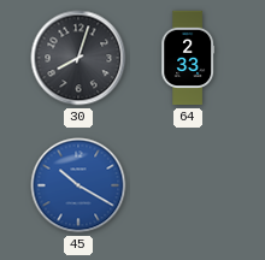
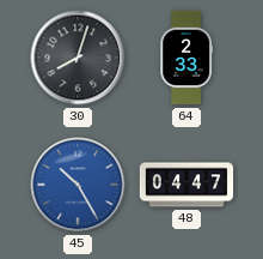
45: 10:20 -> 10:25 (78, 185)
48: none -> 04:47 (186, 185)
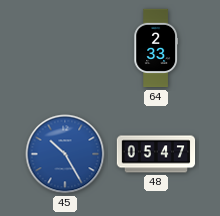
30: 8:03 -> none (78, 58)
48: 04:47 -> 05:47 (156, 154)
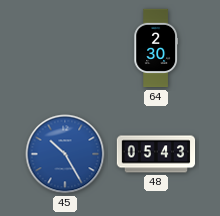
64: 2:33 -> 2:30 (155, 48)
48: 05:47 -> 05:43 (156, 154)
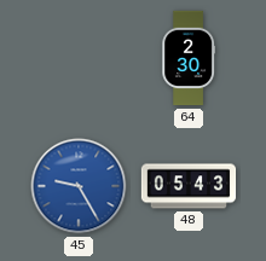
45: 10:25 -> 9:25 (79, 186)
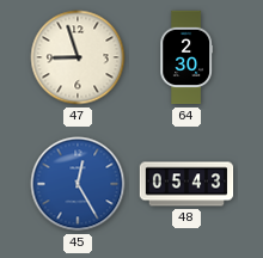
47: none -> 8:57 (78, 57)
45: 9:25 -> 12:25 (78, 184)
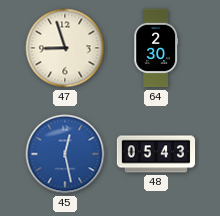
45: 12:25 -> 12:28 (65, 154)
